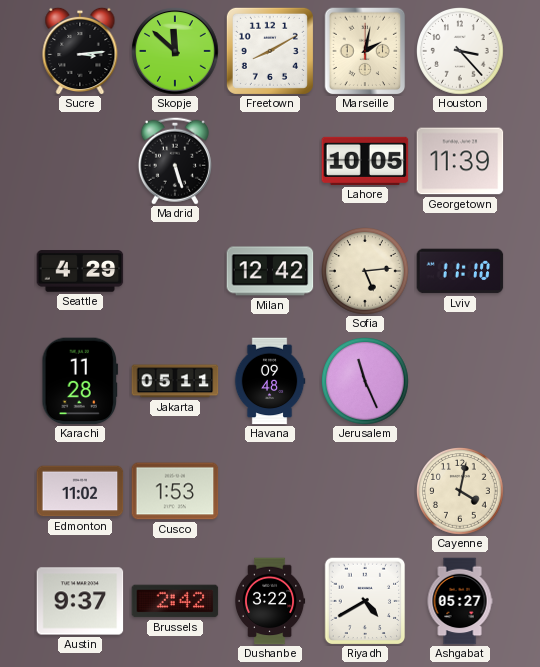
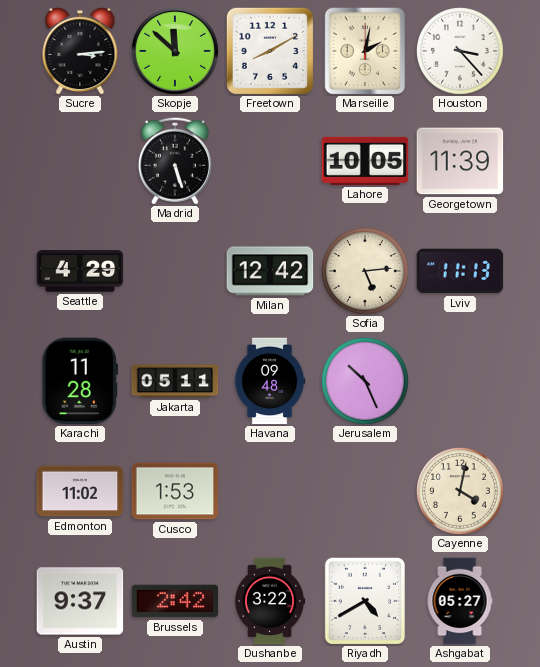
Lviv: 11:10 -> 11:13 (460, 271)
Jerusalem: 11:26 -> 10:26 (366, 382)
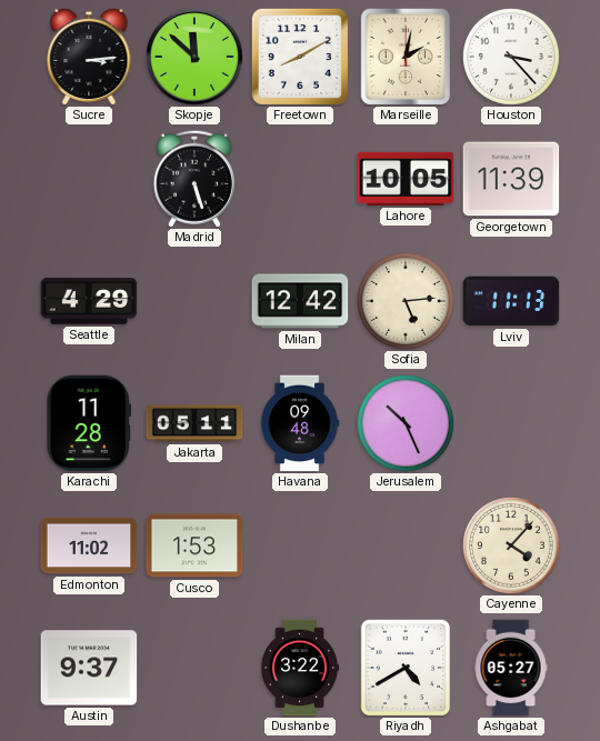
Cayenne: 4:02 -> 4:07 (512, 547)
Brussels: 2:42 -> none (175, 601)
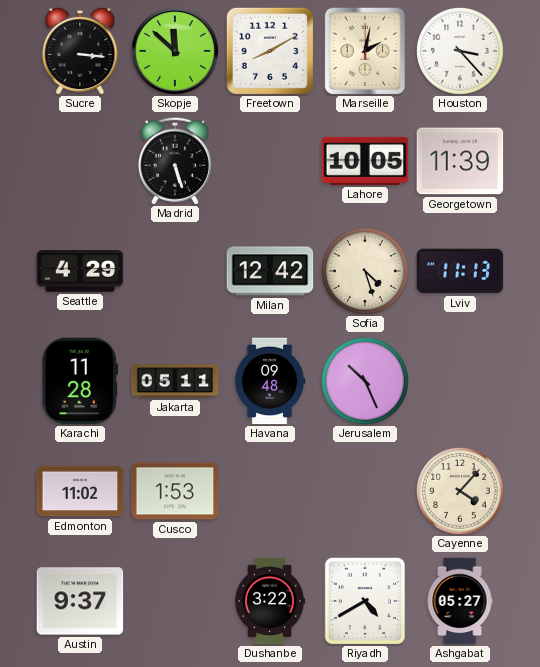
Sucre: 3:14 -> 3:16 (80, 51)
Sofia: 5:14 -> 4:27 (366, 272)
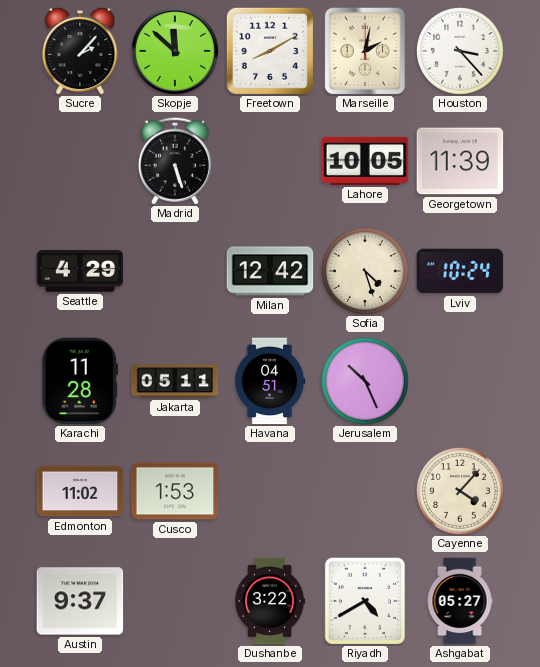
Sucre: 3:16 -> 2:07 (80, 51)
Lviv: 11:13 -> 10:24 (460, 271)
Havana: 09:48 -> 04:51 (270, 381)
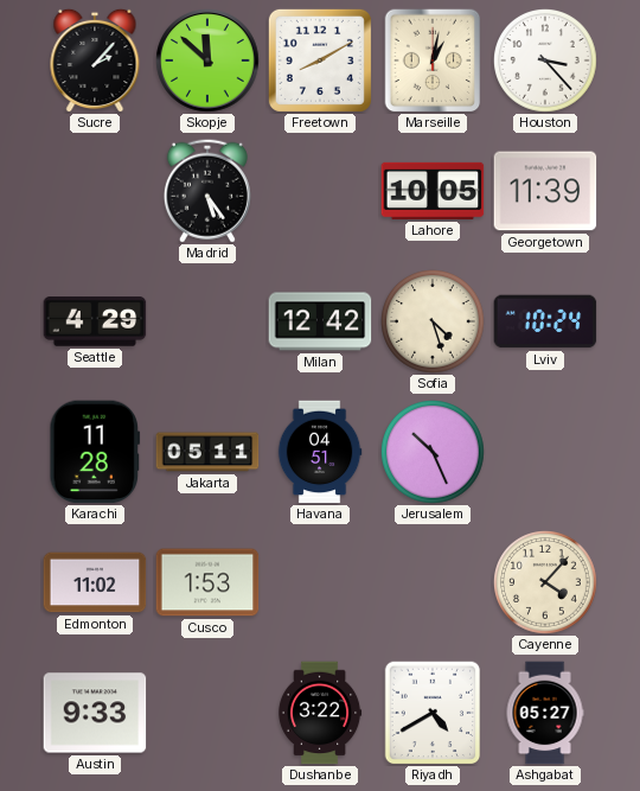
Marseille: 2:02 -> 1:02 (433, 60)
Madrid: 5:27 -> 5:24 (207, 191)
Austin: 9:37 -> 9:33 (95, 713)
